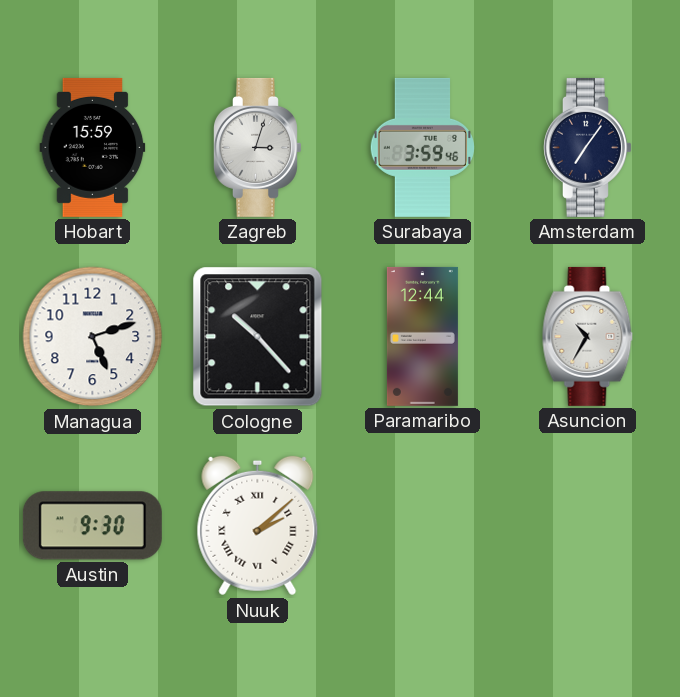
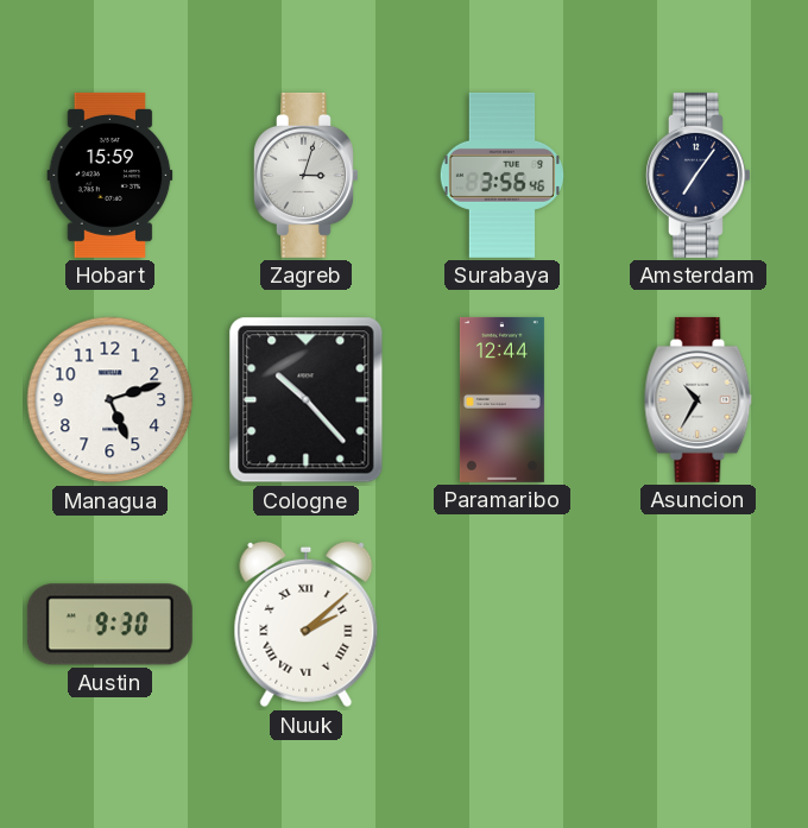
Surabaya: 3:59 -> 3:56 (501, 175)
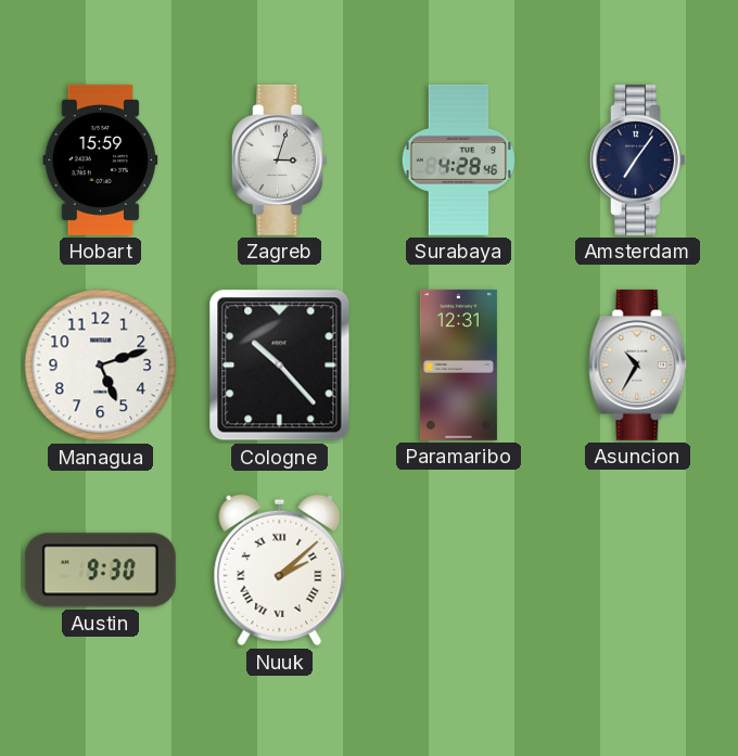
Surabaya: 3:56 -> 4:28 (458, 159)
Paramaribo: 12:44 -> 12:31 (458, 364)
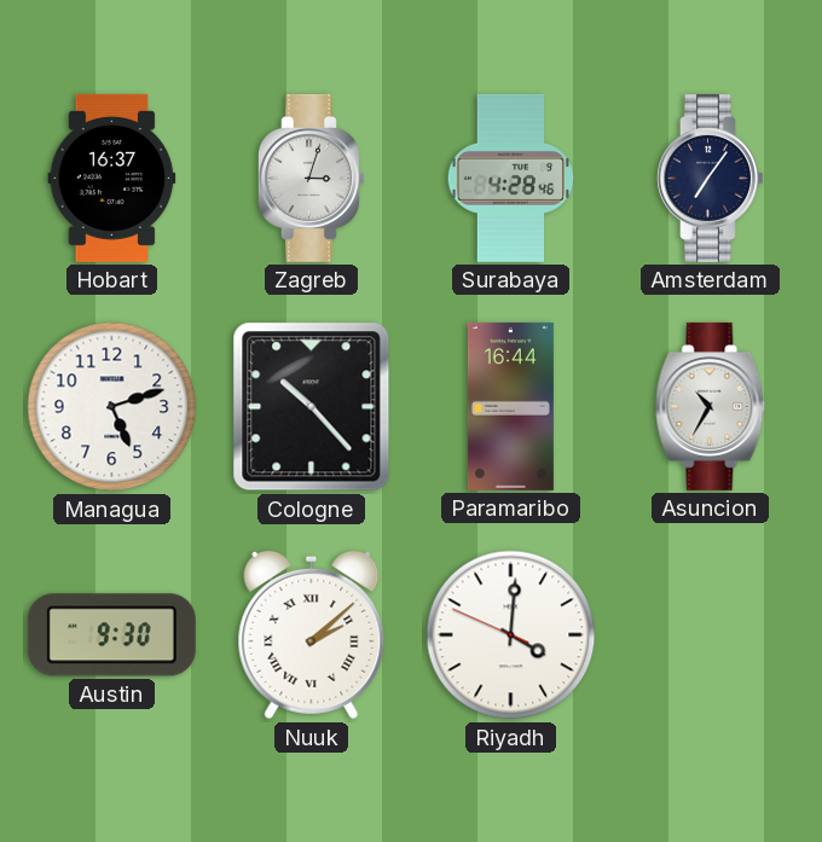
Hobart: 15:59 -> 16:37 (112, 178)
Paramaribo: 12:31 -> 16:44 (510, 406)
Riyadh: none -> 4:00 (511, 635)
